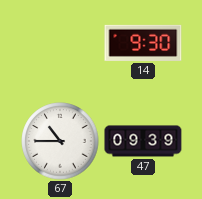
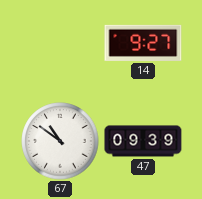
14: 9:30 -> 9:27 (143, 43)
67: 10:45 -> 10:51 (60, 141)
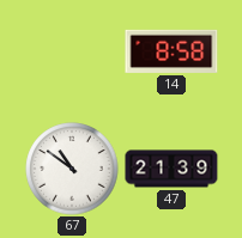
14: 9:27 -> 8:58 (171, 51)
47: 09:39 -> 21:39 (171, 169)
